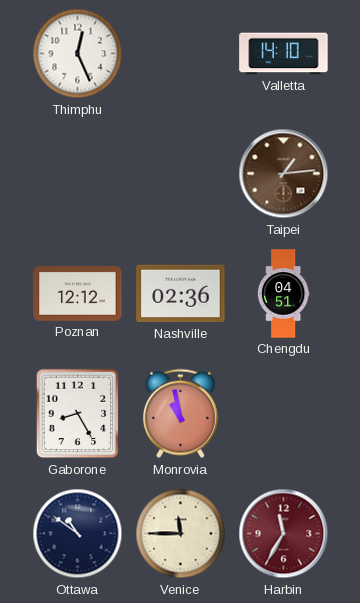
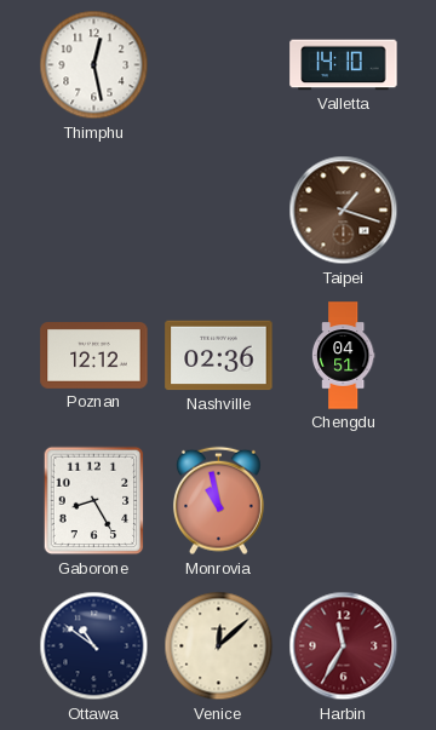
Thimphu: 12:26 -> 12:28 (94, 65)
Taipei: 1:14 -> 1:18 (344, 211)
Venice: 11:45 -> 12:08 (219, 646)
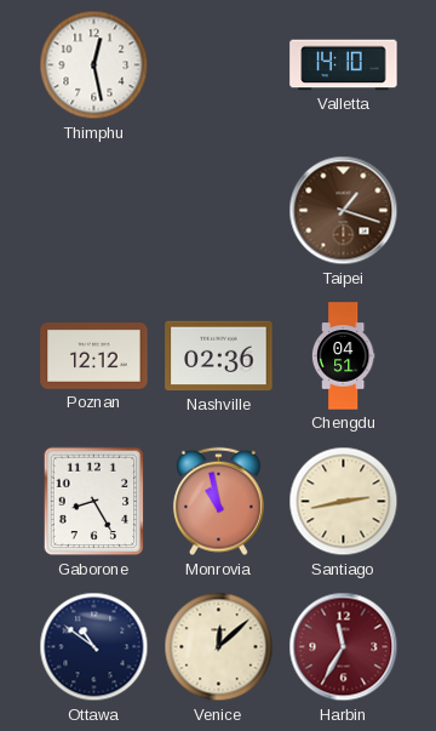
Santiago: none -> 2:43 (344, 502)
